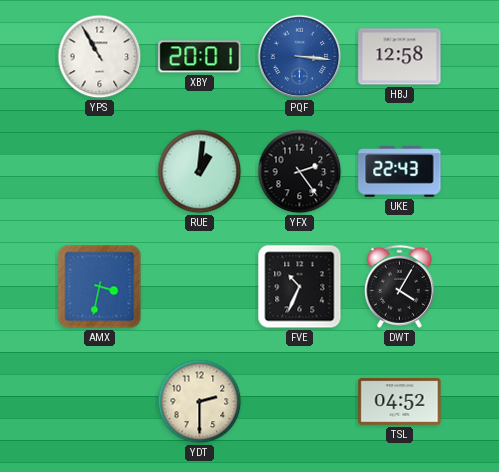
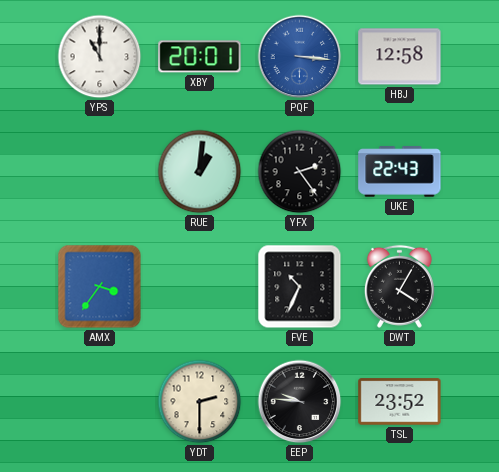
YPS: 10:55 -> 11:00 (100, 57)
AMX: 3:32 -> 3:36 (100, 287)
EEP: none -> 9:46 (300, 402)
TSL: 04:52 -> 23:52 (400, 402)
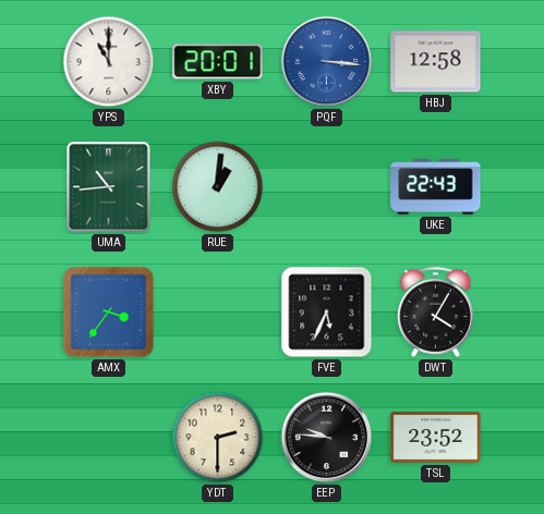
UMA: none -> 10:44 (109, 187)
YFX: 2:24 -> none (300, 172)
FVE: 10:34 -> 5:34 (327, 313)
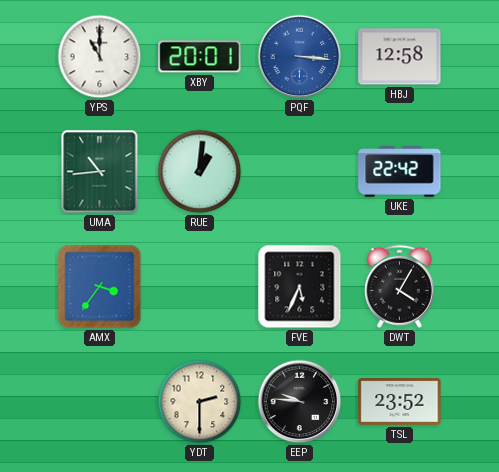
UKE: 22:43 -> 22:42 (400, 172)
